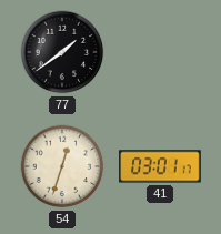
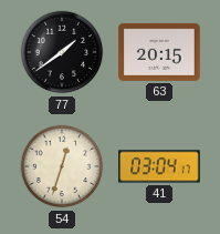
63: none -> 20:15 (159, 52)
41: 03:01 -> 03:04 (159, 166)
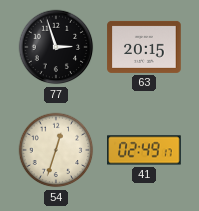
77: 1:39 -> 2:57 (56, 47)
41: 03:04 -> 02:49 (144, 150)
